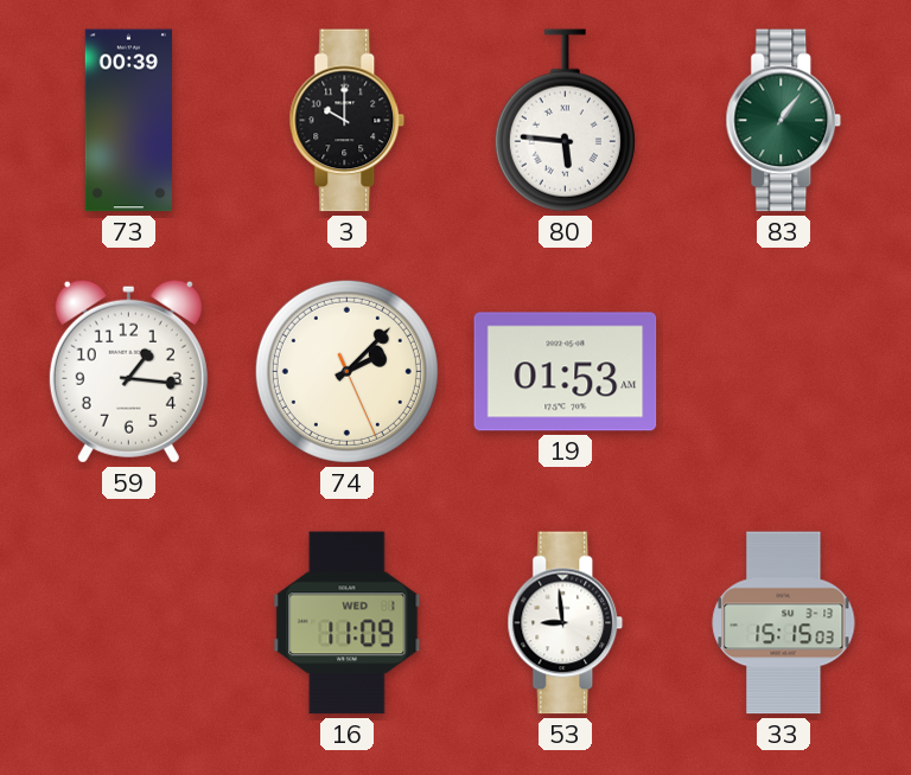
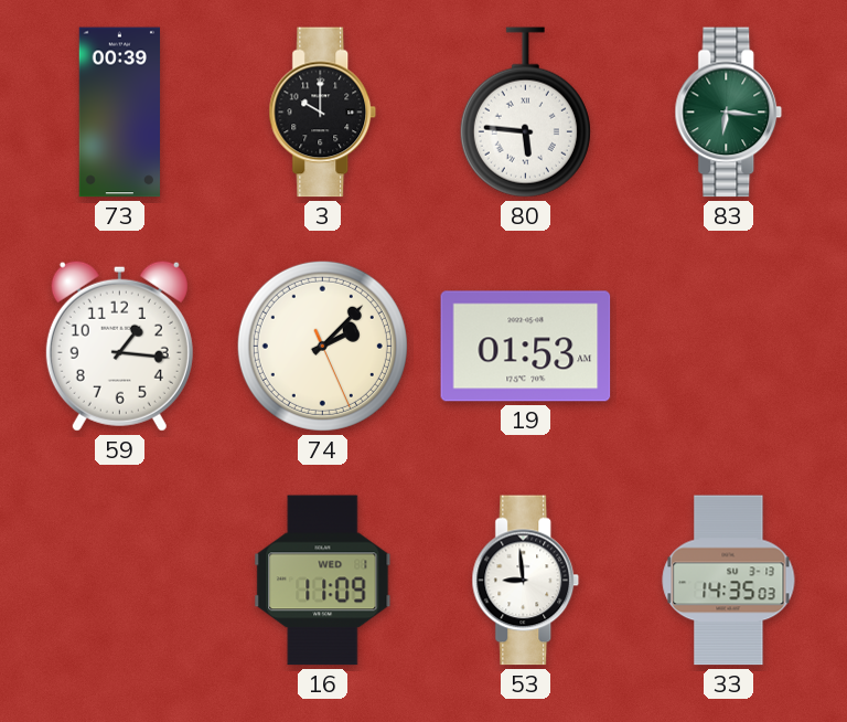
83: 1:06 -> 6:16 (729, 113)
33: 15:15 -> 14:35 (729, 581)
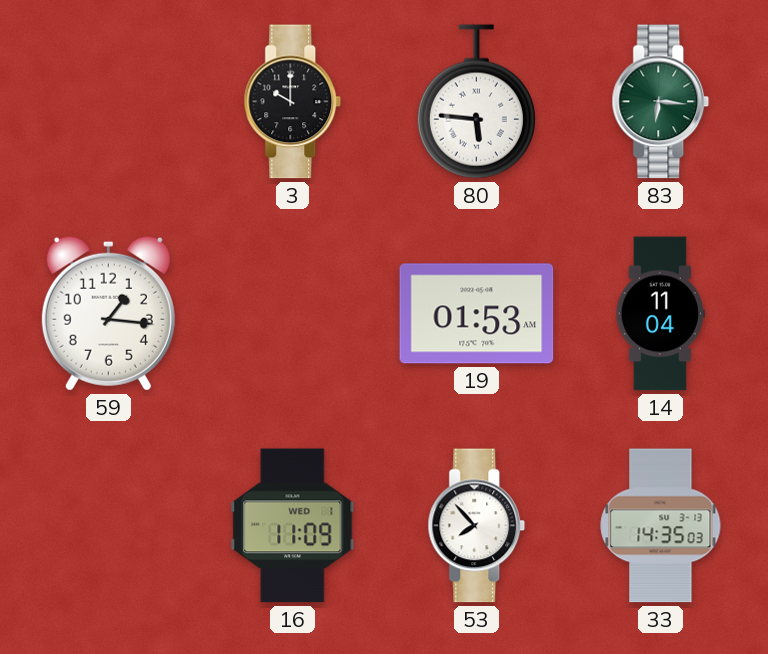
73: 00:39 -> none (119, 113)
74: 2:07 -> none (322, 346)
14: none -> 11:04 (660, 314)
53: 8:59 -> 7:53 (477, 526)
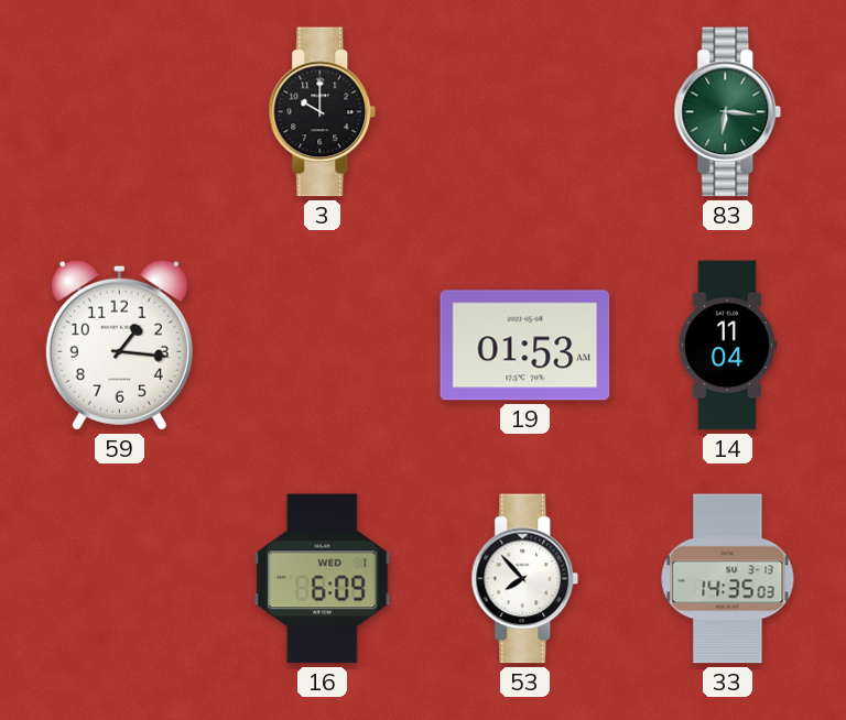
80: 5:46 -> none (476, 102)
16: 11:09 -> 6:09 (323, 579)
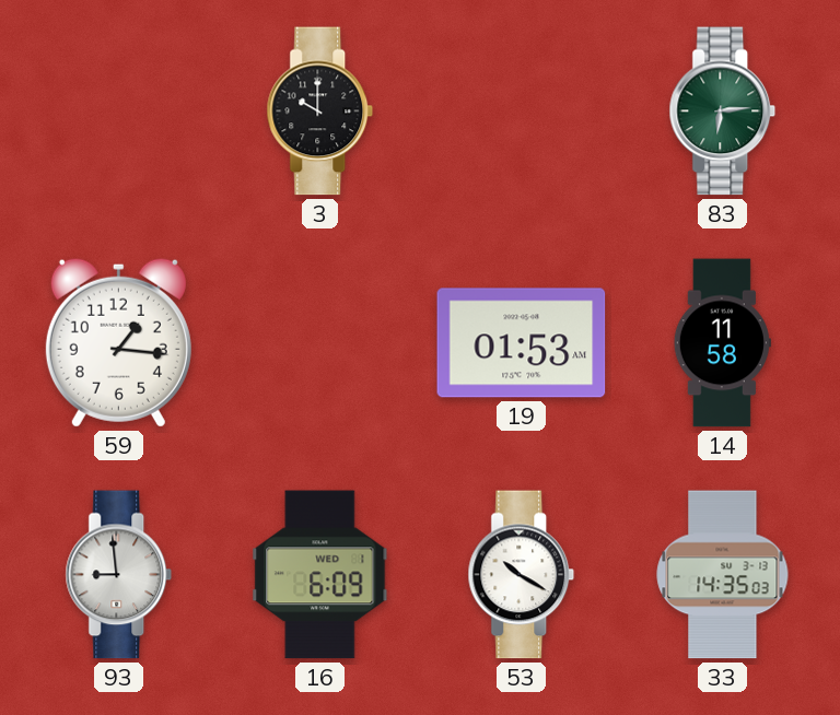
83: 6:16 -> 6:14 (723, 112)
14: 11:04 -> 11:58 (722, 343)
93: none -> 8:59 (119, 575)
53: 7:53 -> 10:20 (522, 575)
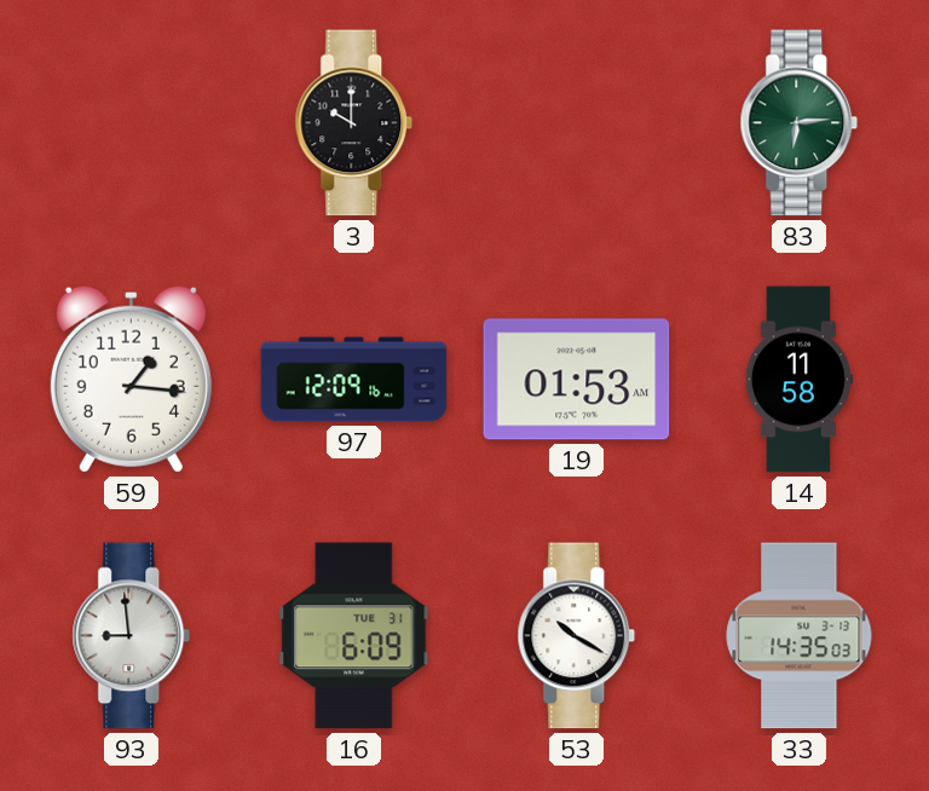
97: none -> 12:09 (354, 380)
16 date: WED 1 -> TUE 31 (354, 636)
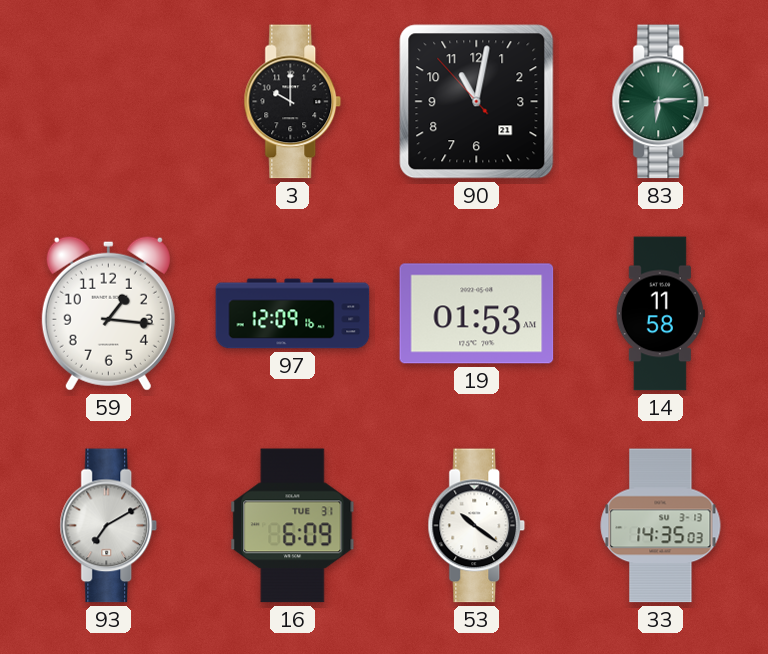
90: none -> 11:01 (477, 102)
93: 8:59 -> 7:10 (109, 526)
53: 10:20 -> 10:21 (477, 526)
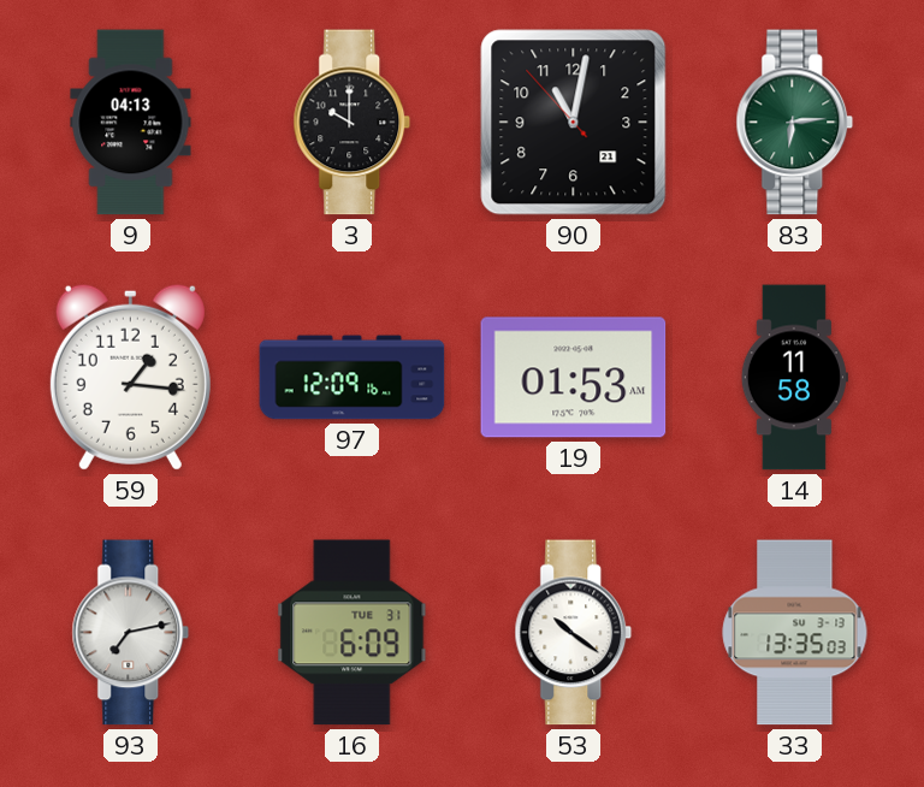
9: none -> 04:13 (131, 123)
93: 7:10 -> 7:13 (131, 633)
33: 14:35 -> 13:35 (795, 633)
